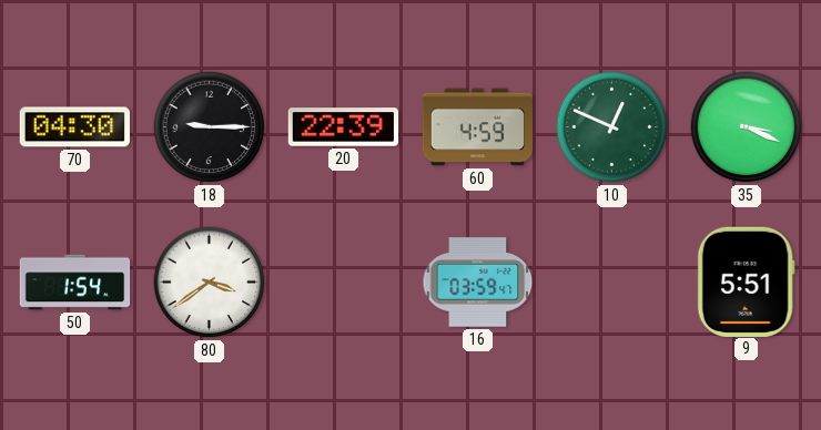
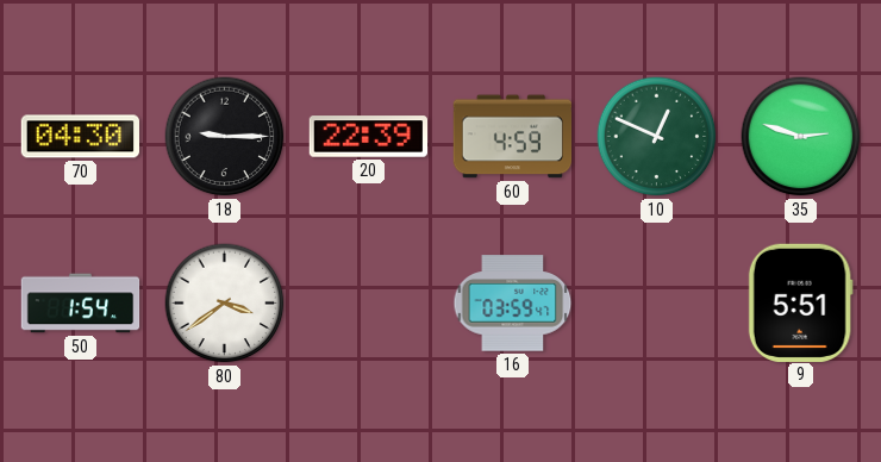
35: 3:19 -> 2:48 (801, 137)
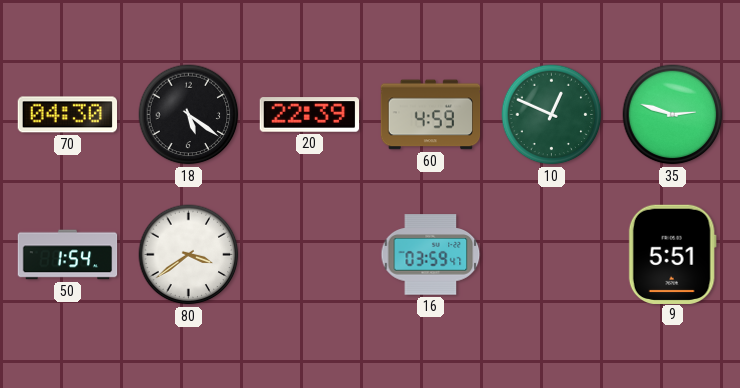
18: 9:15 -> 5:21 (189, 115)
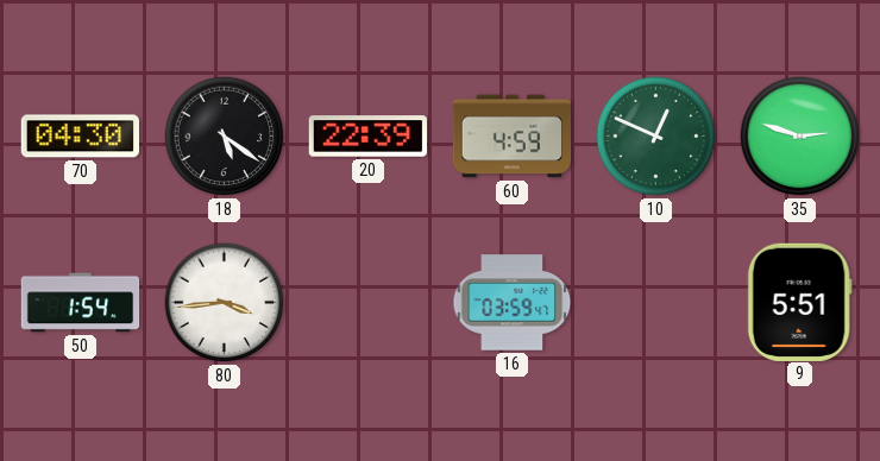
80: 3:39 -> 3:44 (225, 303)
